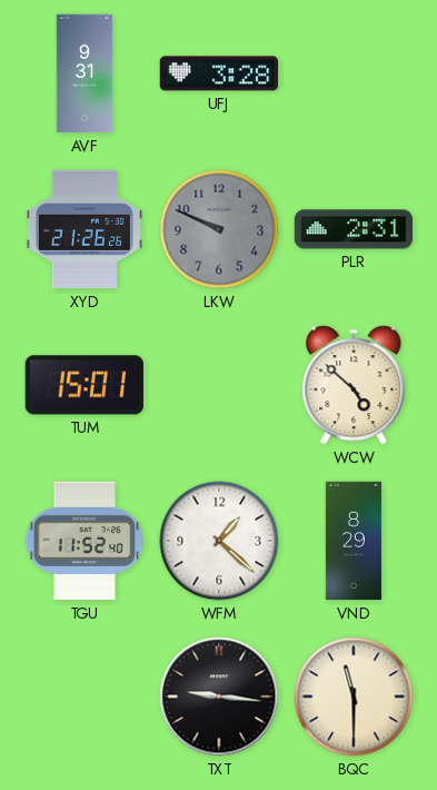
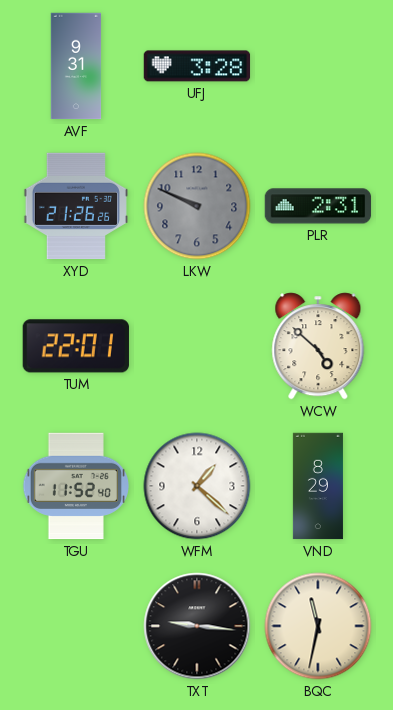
TUM: 15:01 -> 22:01 (76, 346)
BQC: 11:30 -> 11:32 (318, 626)
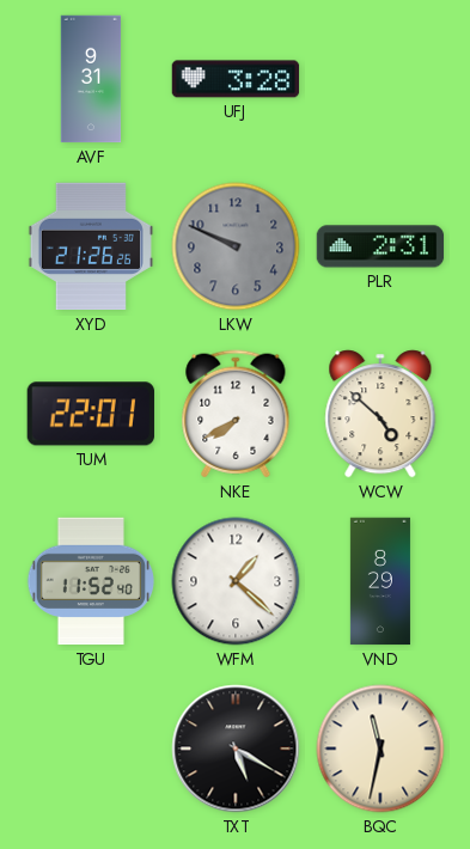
NKE: none -> 7:40 (236, 414)
TXT: 9:16 -> 5:20 (236, 749)
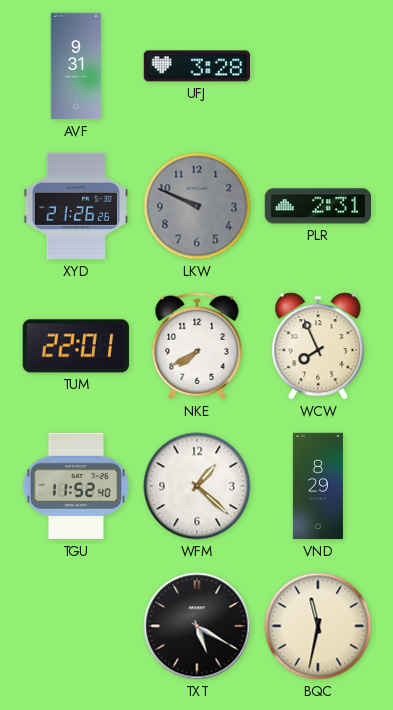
WCW: 4:52 -> 7:56 (318, 346)
